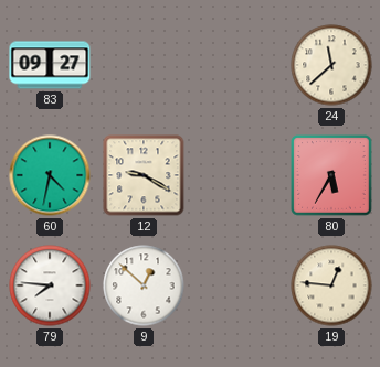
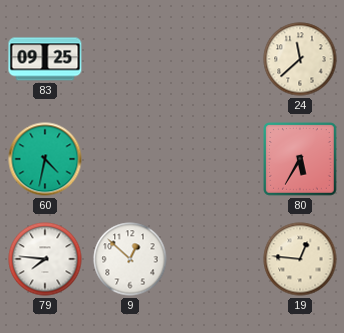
83: 09:27 -> 09:25 (45, 59)
12: 9:20 -> none (144, 175)
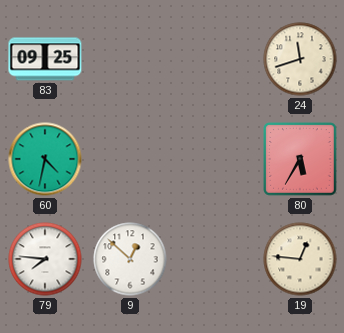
24: 11:38 -> 11:42 (300, 59)
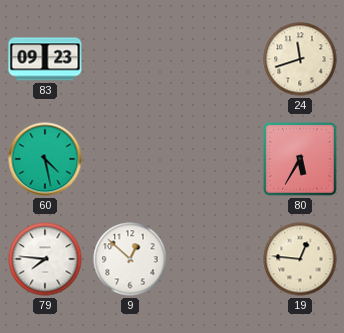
83: 09:25 -> 09:23 (45, 59)
60: 4:32 -> 4:28 (45, 159)
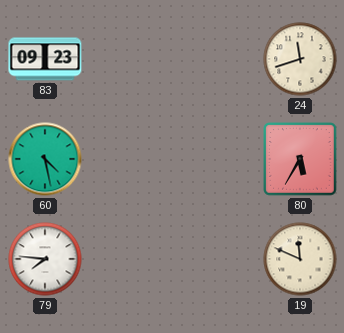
9: 12:52 -> none (130, 259)
19: 12:46 -> 11:49 (300, 259)
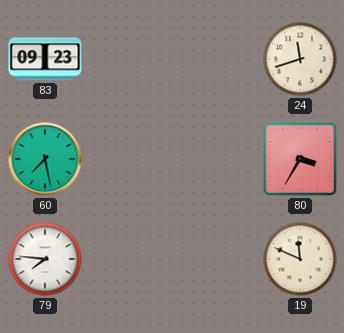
60: 4:28 -> 7:28 (45, 159)
80: 5:35 -> 3:35 (300, 159)
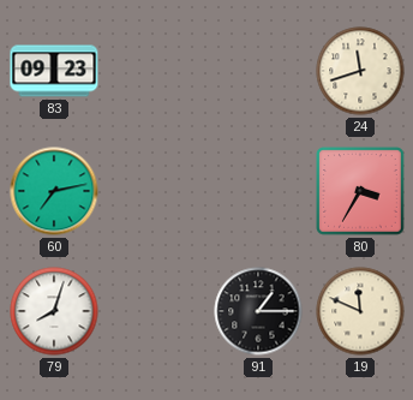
60: 7:28 -> 7:13 (54, 191)
79: 7:46 -> 8:03 (54, 311)
91: none -> 1:15 (258, 311)
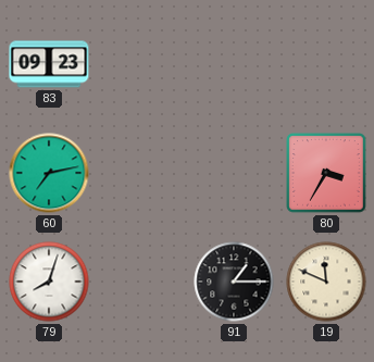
24: 11:42 -> none (360, 71)
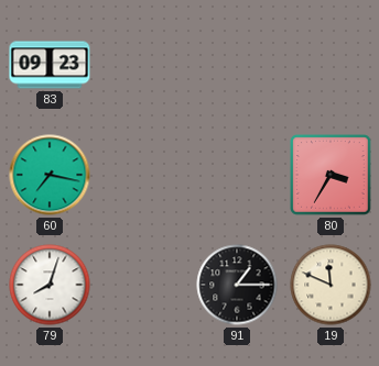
60: 7:13 -> 7:17 (50, 175)
